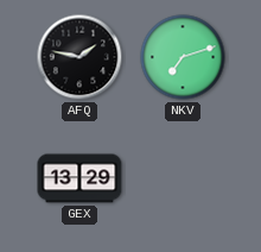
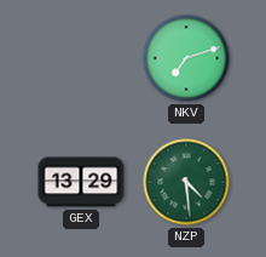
AFQ: 1:47 -> none (79, 57)
NZP: none -> 4:29 (186, 182)
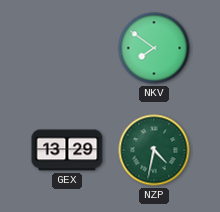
NKV: 7:12 -> 7:51 (154, 48)
NZP: 4:29 -> 4:32 (154, 150)
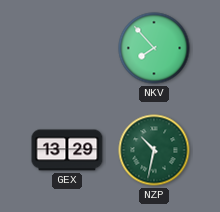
NKV: 7:51 -> 7:53 (154, 48)
NZP: 4:32 -> 10:32 (154, 150)
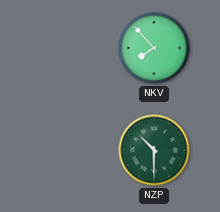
GEX: 13:29 -> none (67, 150)
NZP: 10:32 -> 10:30 (154, 150)
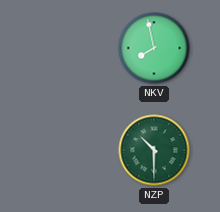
NKV: 7:53 -> 7:58 (154, 48)
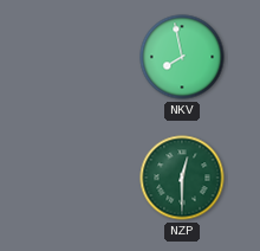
NZP: 10:30 -> 12:30 (182, 178)
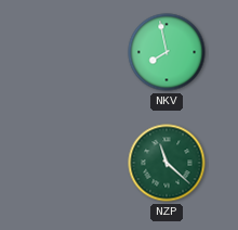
NZP: 12:30 -> 11:22 (167, 163)
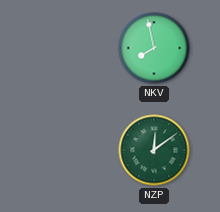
NZP: 11:22 -> 12:09 (154, 150)
